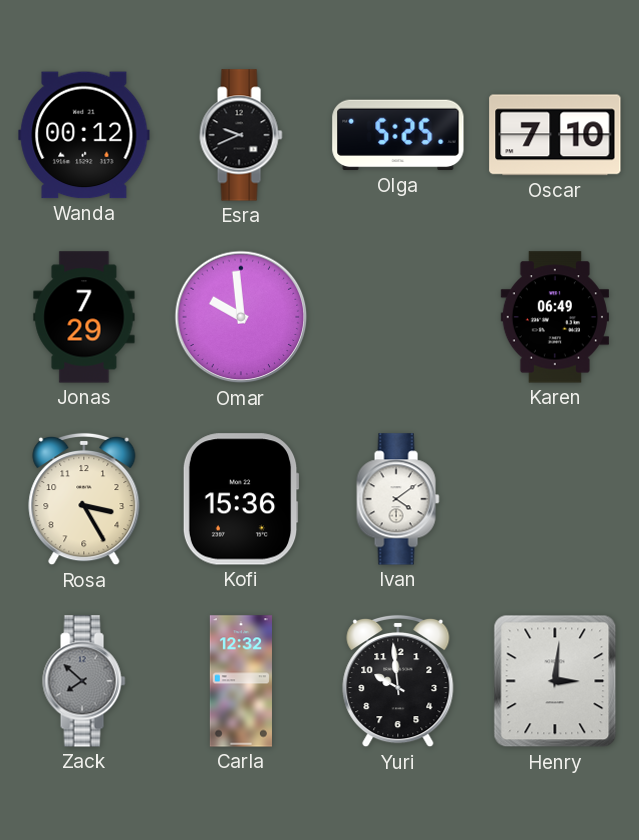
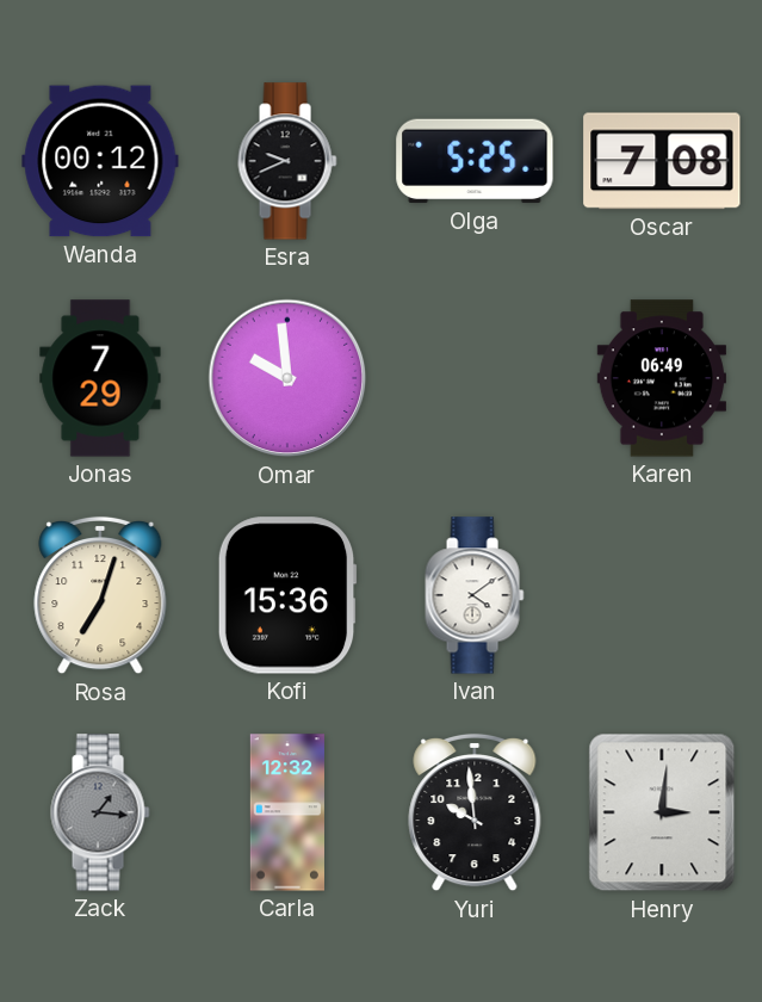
Oscar: 7:10 -> 7:08 (662, 161)
Rosa: 3:25 -> 7:03 (100, 595)
Zack: 7:52 -> 1:16 (100, 812)
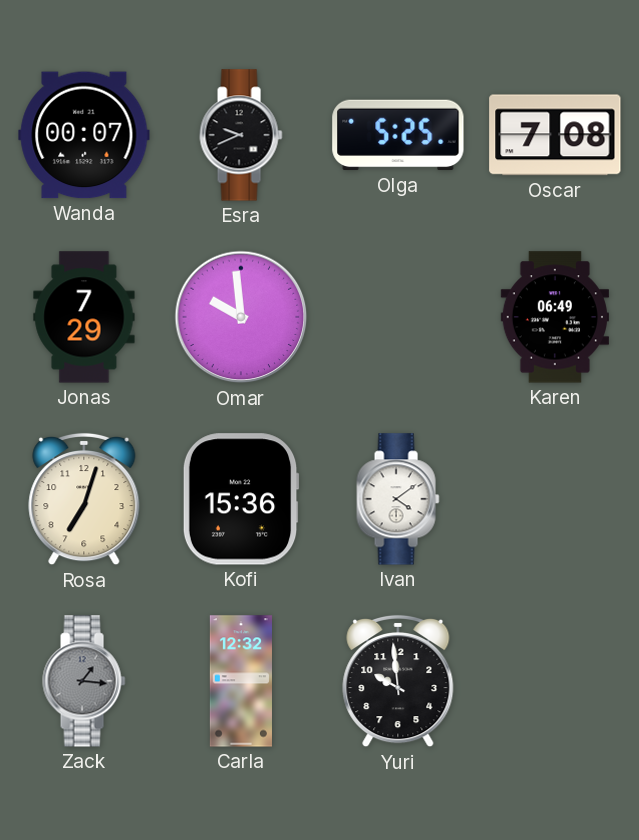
Wanda: 00:12 -> 00:07 (84, 135)
Henry: 3:01 -> none (662, 812)
